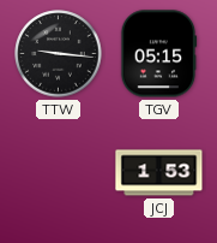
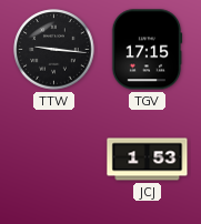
TGV: 05:15 -> 17:15 (147, 50)
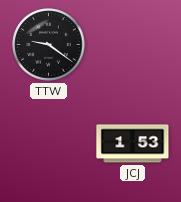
TTW: 9:16 -> 9:21 (49, 45)
TGV: 17:15 -> none (147, 50)
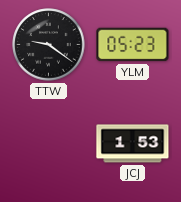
YLM: none -> 05:23 (133, 45)
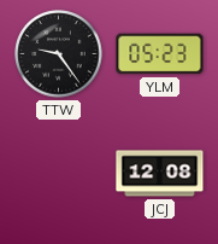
TTW: 9:21 -> 9:24 (59, 54)
JCJ: 1:53 -> 12:08 (160, 174)
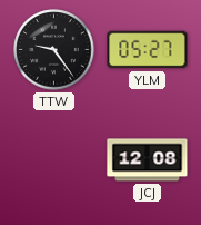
YLM: 05:23 -> 05:27 (148, 50)
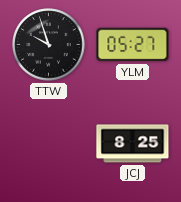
TTW: 9:24 -> 9:57 (49, 45)
JCJ: 12:08 -> 8:25 (133, 144)
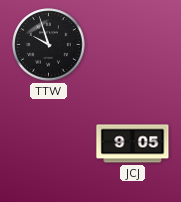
YLM: 05:27 -> none (133, 45)
JCJ: 8:25 -> 9:05 (133, 144)
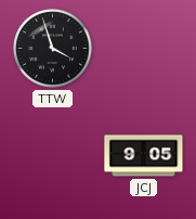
TTW: 9:57 -> 3:57 (53, 49)
